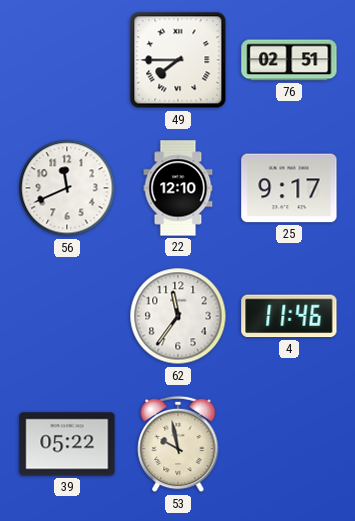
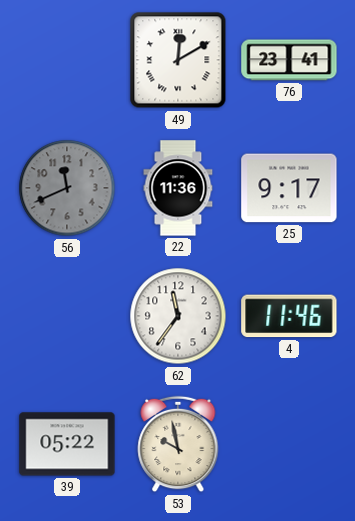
49: 7:45 -> 12:10 (178, 60)
76: 02:51 -> 23:41 (289, 60)
56 dial: white -> grey (67, 188)
22: 12:10 -> 11:36 (178, 188)
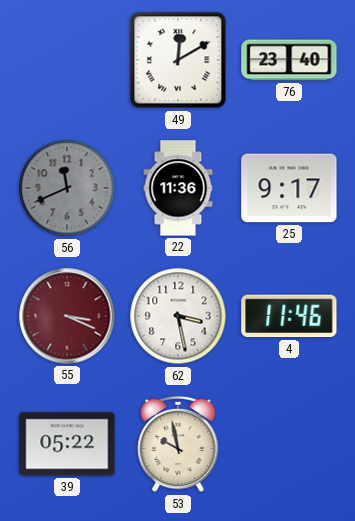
76: 23:41 -> 23:40 (289, 60)
55: none -> 3:19 (67, 316)
62: 11:36 -> 3:28 (178, 316)
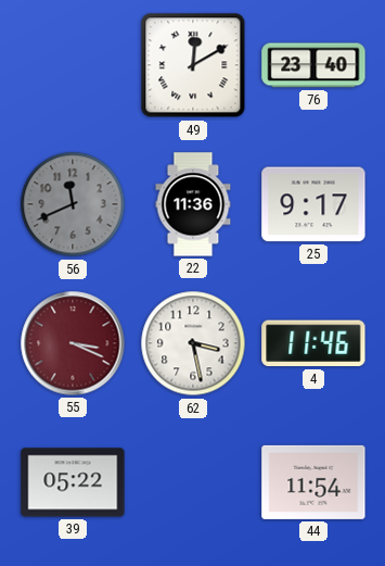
53: 9:58 -> none (178, 444)
44: none -> 11:54 (313, 482)
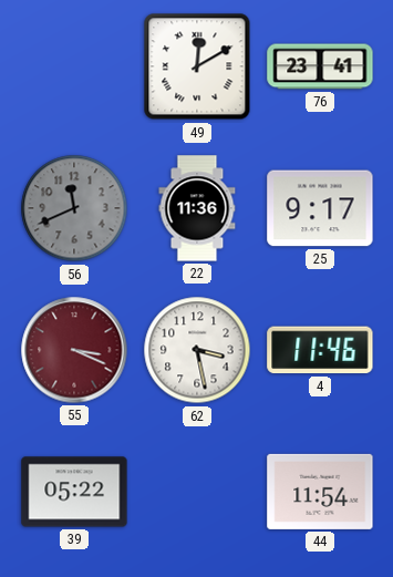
76: 23:40 -> 23:41 (320, 66)
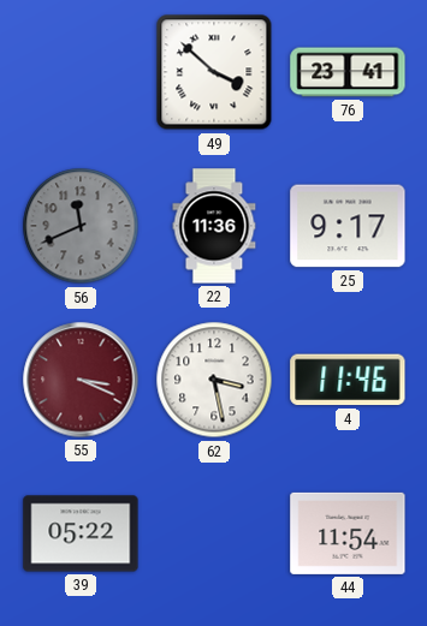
49: 12:10 -> 3:52 (214, 72)
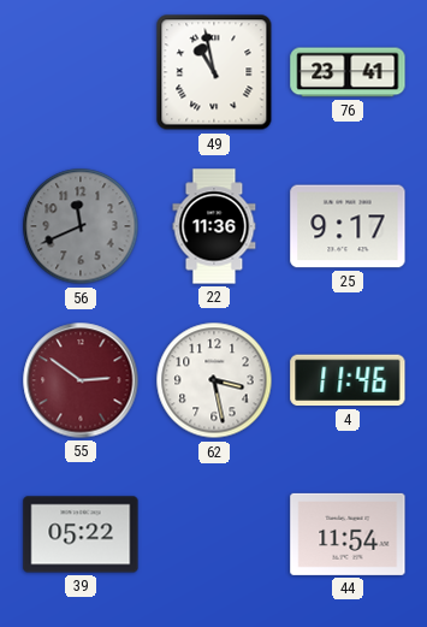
49: 3:52 -> 10:58 (214, 72)
55: 3:19 -> 2:51 (81, 380)
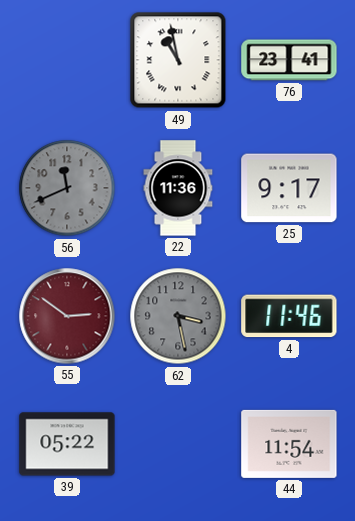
62 dial: white -> grey (178, 316)
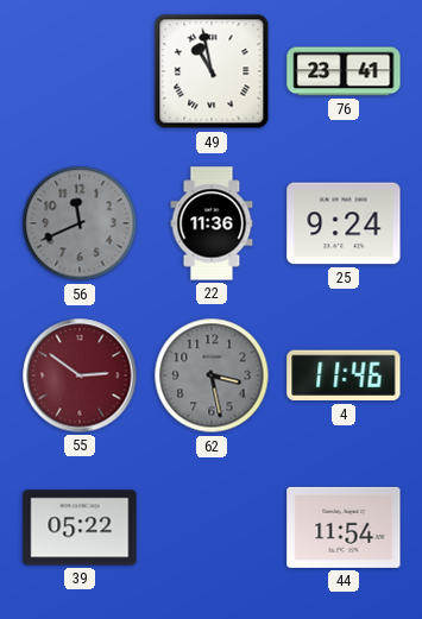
25: 9:17 -> 9:24 (344, 223)
